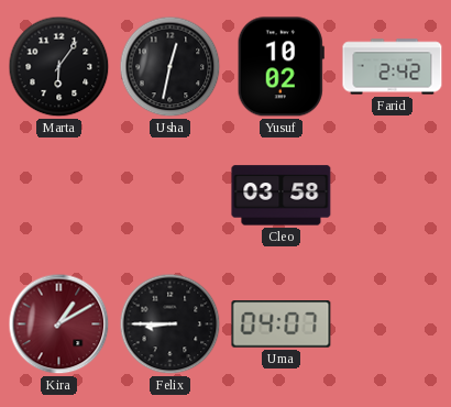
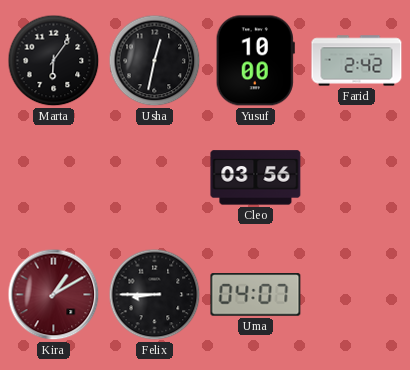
Yusuf: 10:02 -> 10:00 (255, 61)
Cleo: 03:58 -> 03:56 (256, 178)
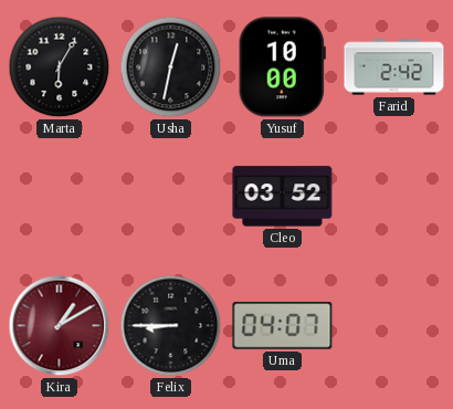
Marta: 6:06 -> 6:05 (60, 67)
Cleo: 03:56 -> 03:52 (283, 197)
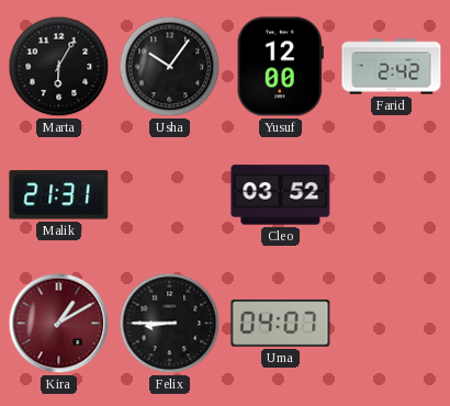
Usha: 12:32 -> 10:06 (170, 67)
Yusuf: 10:00 -> 12:00 (280, 67)
Malik: none -> 21:31 (59, 195)
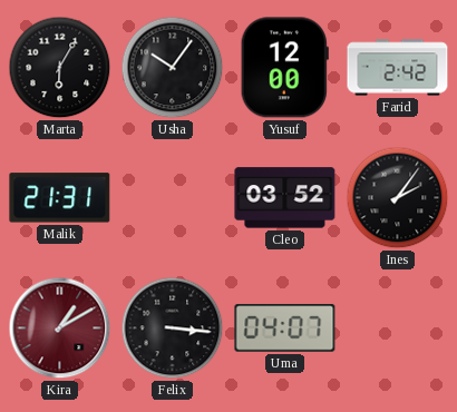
Ines: none -> 2:06 (398, 198)
Felix: 8:45 -> 3:16 (173, 328)
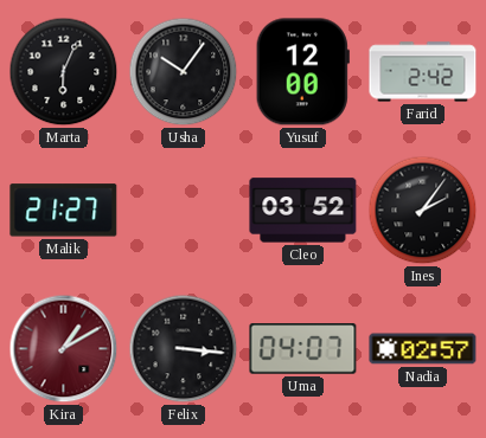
Marta: 6:05 -> 6:04 (64, 72)
Malik: 21:31 -> 21:27 (64, 211)
Nadia: none -> 02:57 (423, 349)
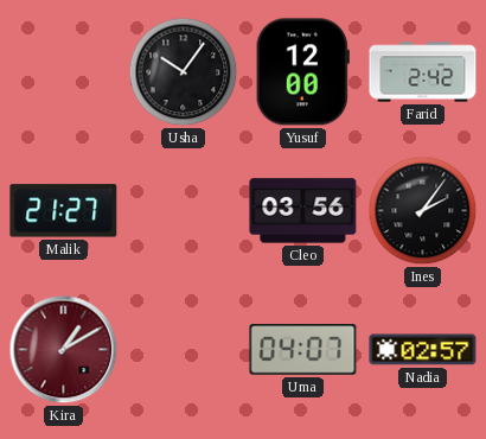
Marta: 6:04 -> none (64, 72)
Cleo: 03:52 -> 03:56 (303, 211)
Felix: 3:16 -> none (184, 349)
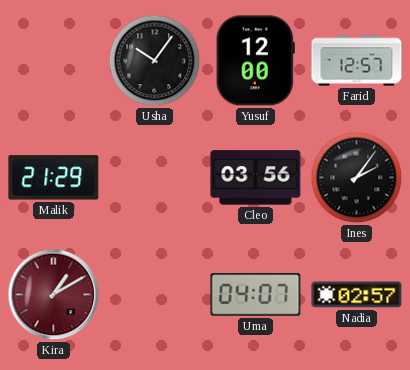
Farid: 2:42 -> 12:57 (357, 61)
Malik: 21:27 -> 21:29 (54, 178)
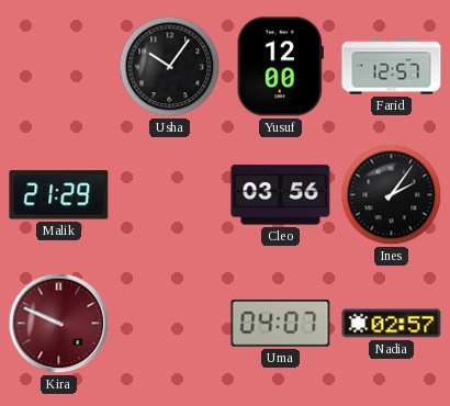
Kira: 1:10 -> 9:49 (59, 324)
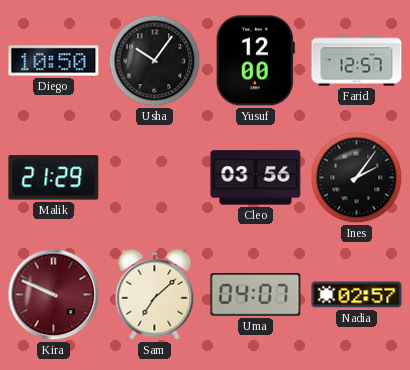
Diego: none -> 10:50 (54, 61)
Sam: none -> 7:08 (155, 294)
